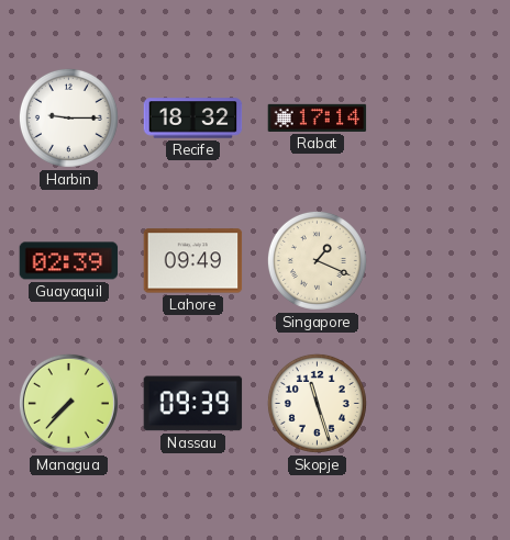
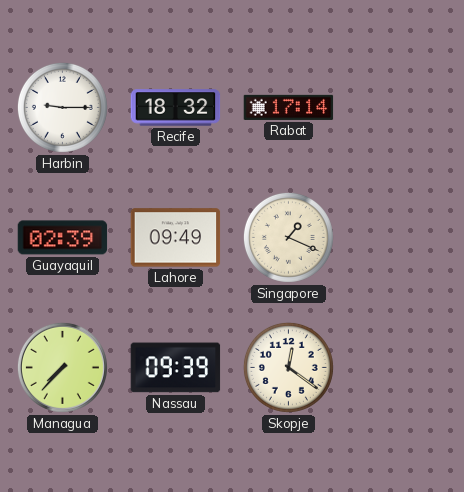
Skopje: 11:27 -> 12:21 (288, 367)
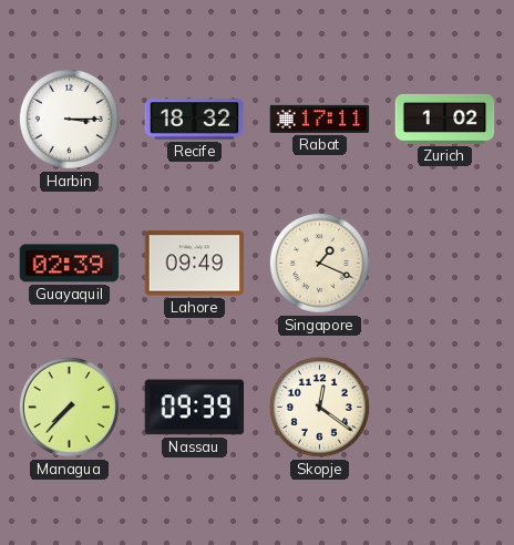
Harbin: 9:15 -> 3:15 (69, 119)
Rabat: 17:14 -> 17:11 (320, 119)
Zurich: none -> 1:02 (445, 119)
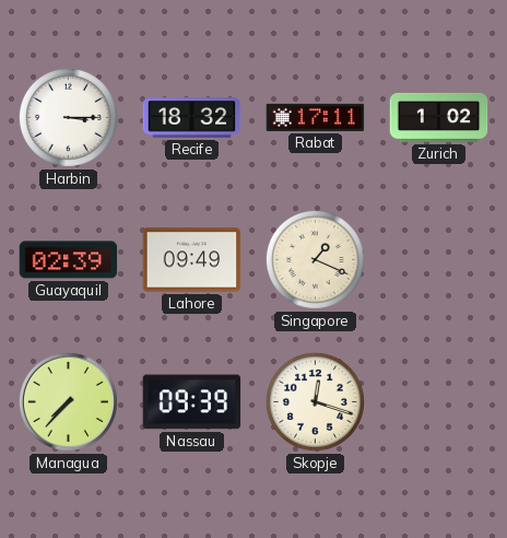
Skopje: 12:21 -> 12:18 (315, 401)
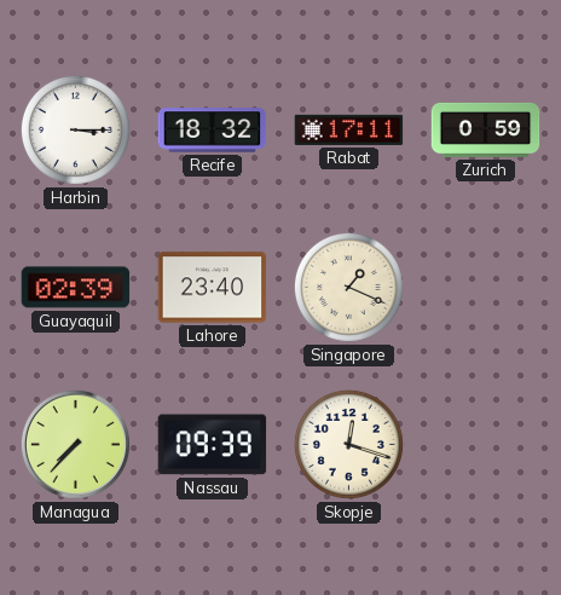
Zurich: 1:02 -> 0:59 (486, 129)
Lahore: 09:49 -> 23:40 (213, 288)
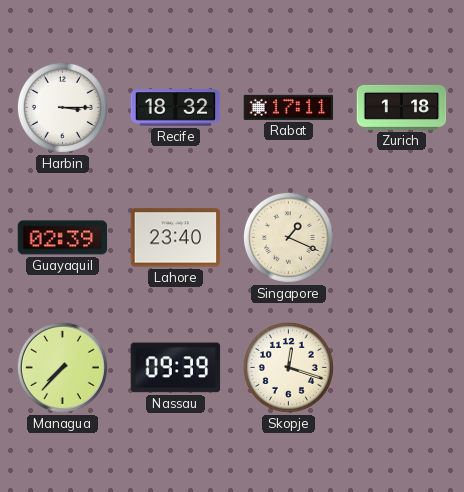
Zurich: 0:59 -> 1:18 (402, 107)
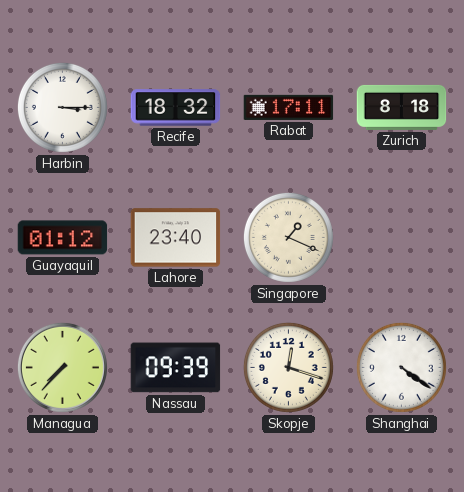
Zurich: 1:18 -> 8:18 (402, 107)
Guayaquil: 02:39 -> 01:12 (63, 238)
Shanghai: none -> 4:21 (401, 367)
